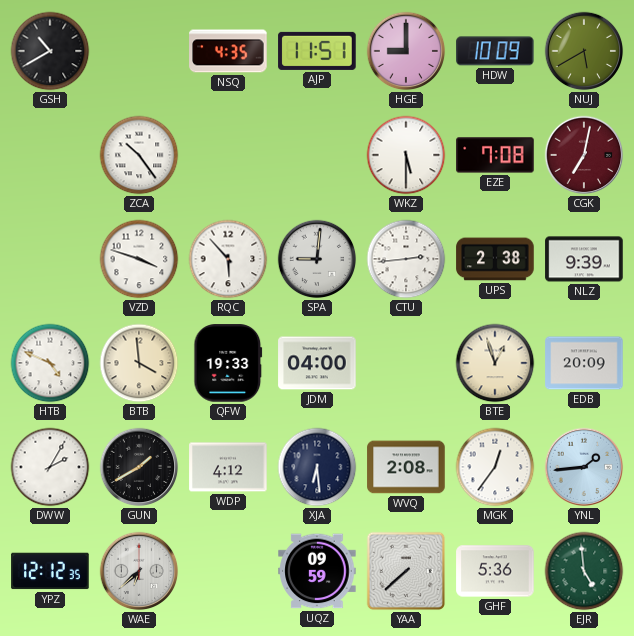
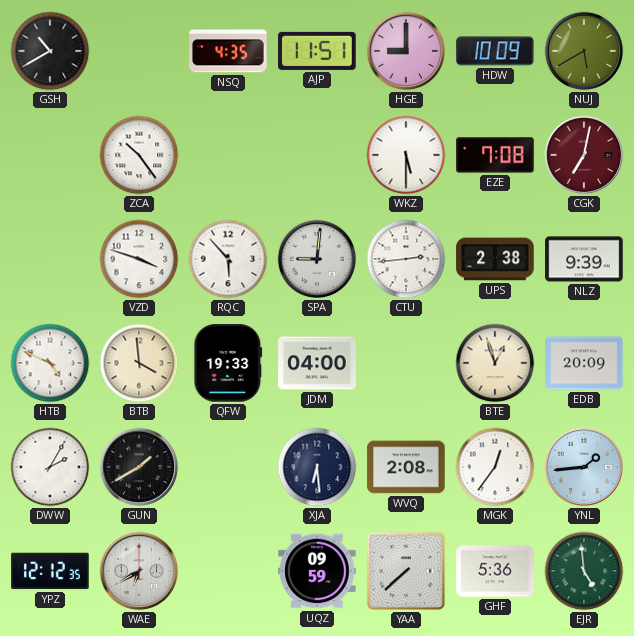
WDP: 4:12 -> none (228, 467)
WAE: 6:38 -> 6:40 (139, 571)
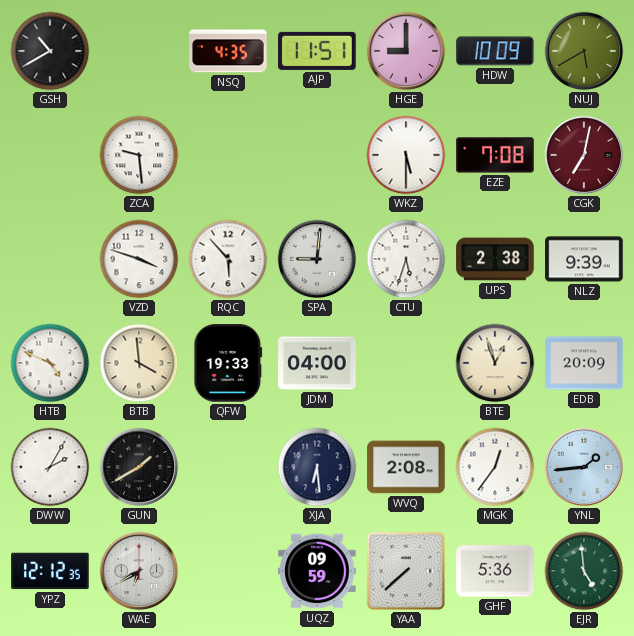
ZCA: 10:24 -> 9:29 (139, 155)
CTU: 2:44 -> 5:33 (406, 259)
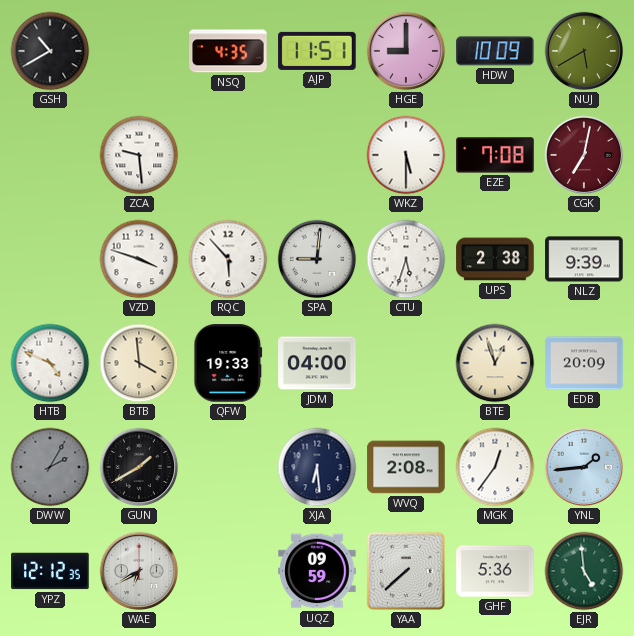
DWW dial: white -> grey (50, 467)
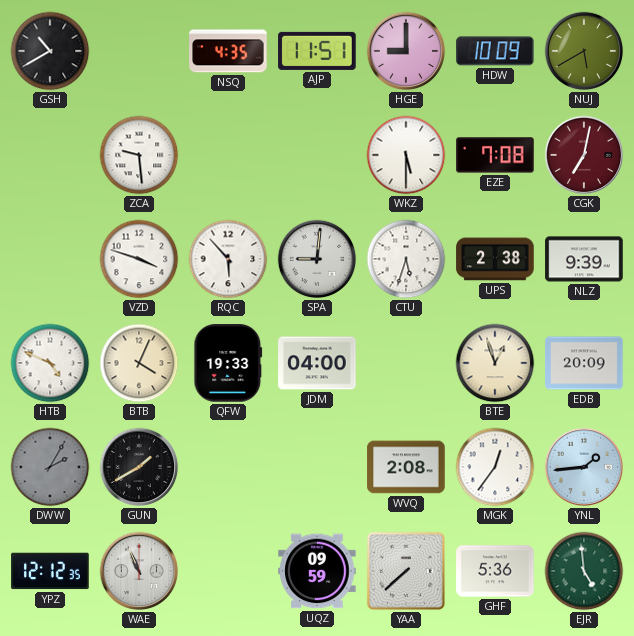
BTB: 3:59 -> 4:04 (139, 363)
XJA: 6:29 -> none (317, 467)
WAE: 6:40 -> 10:56 (139, 571)
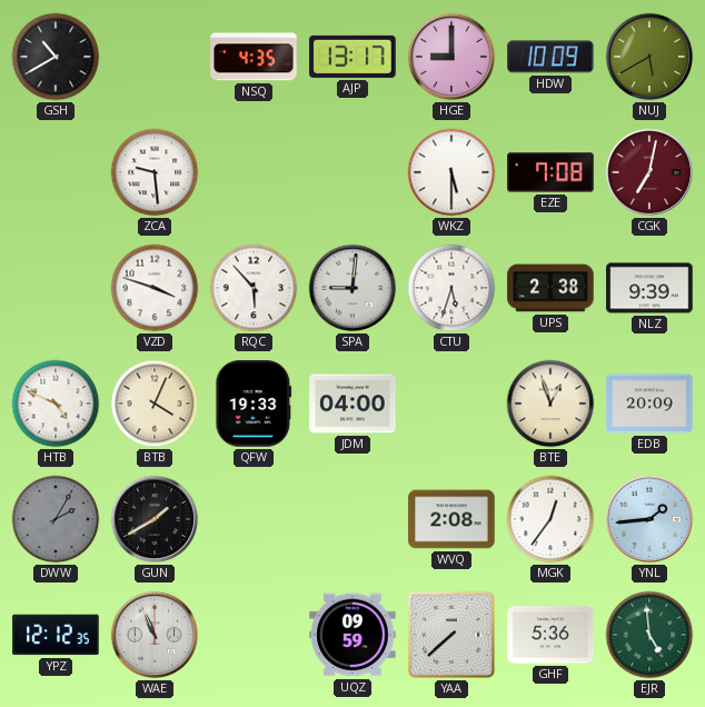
AJP: 11:51 -> 13:17 (352, 57)
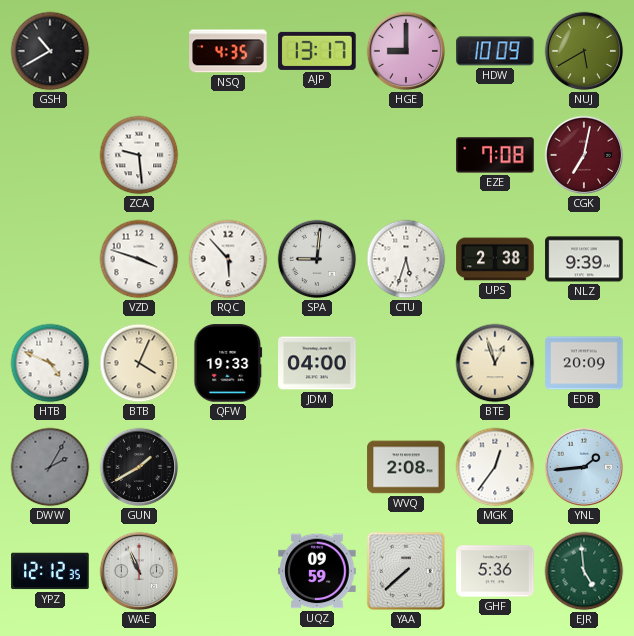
WKZ: 5:30 -> none (451, 172)
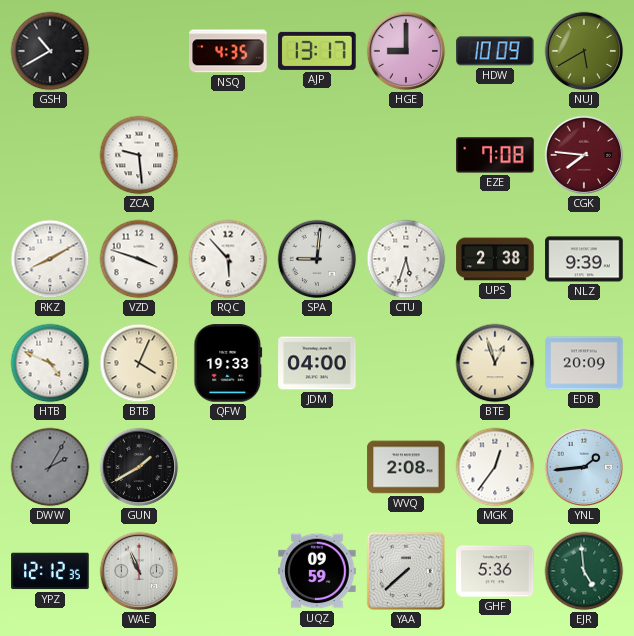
CGK: 7:02 -> 7:46 (584, 155)
RKZ: none -> 8:10 (50, 259)
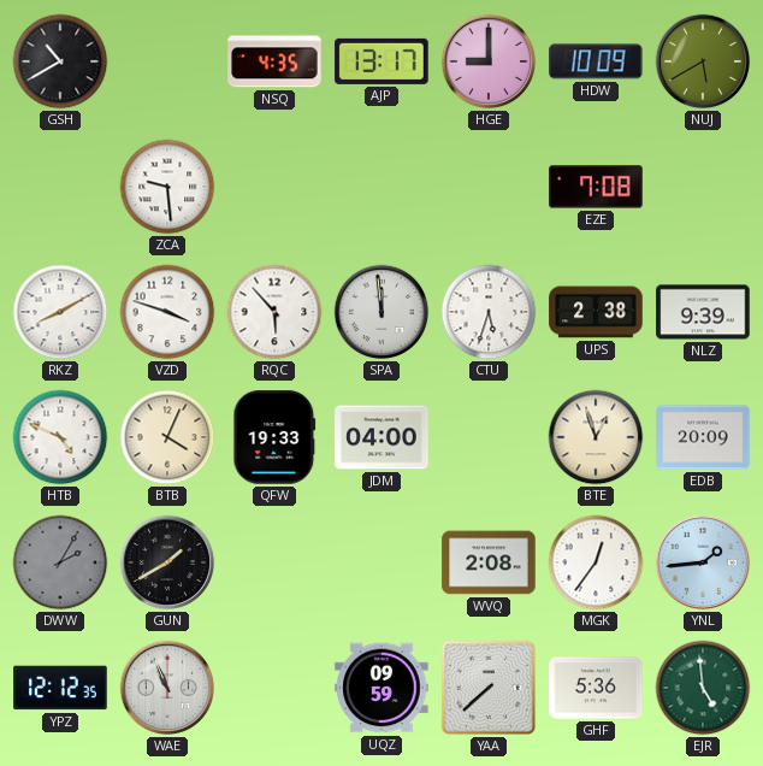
CGK: 7:46 -> none (584, 155)
SPA: 9:01 -> 11:59 (381, 312)
